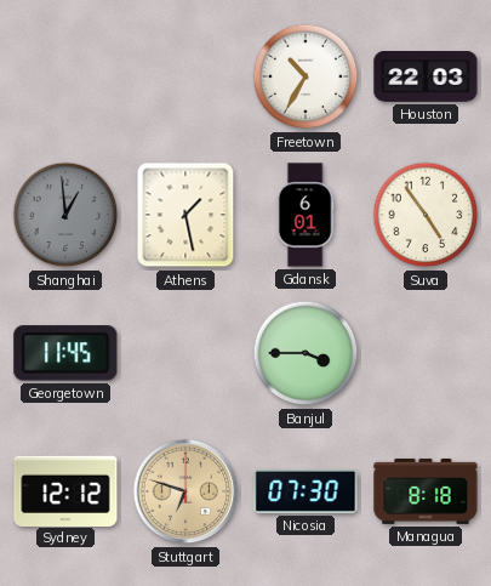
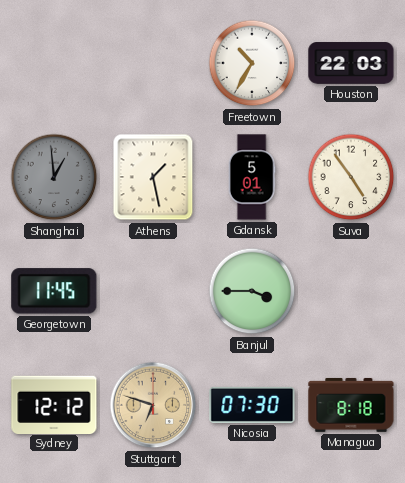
Gdansk: 6:01 -> 5:01 (252, 177)
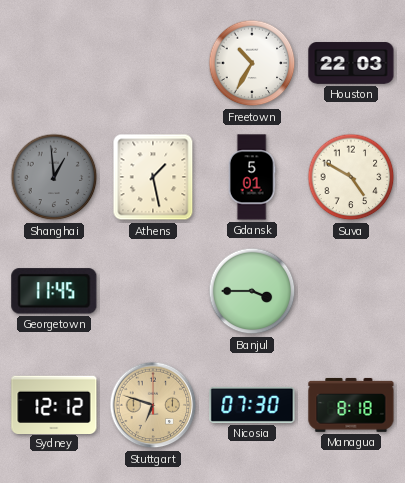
Suva: 4:54 -> 4:50 (351, 177)
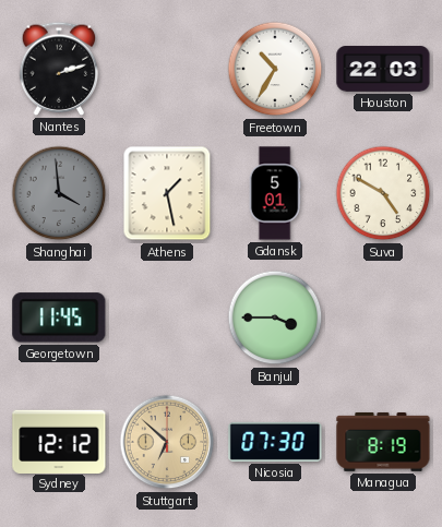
Nantes: none -> 2:12 (59, 69)
Shanghai: 12:59 -> 3:59 (59, 193)
Stuttgart: 6:48 -> 6:52 (167, 442)
Managua: 8:18 -> 8:19 (383, 442)
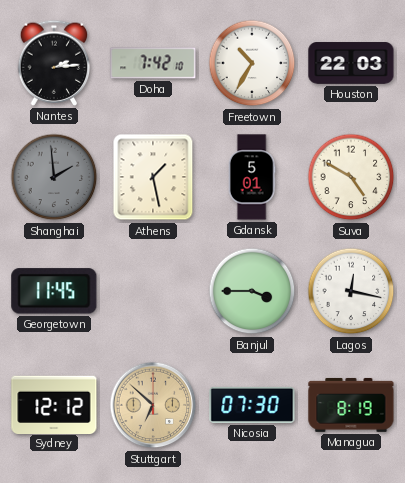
Nantes: 2:12 -> 2:14 (54, 63)
Doha: none -> 7:42 (153, 63)
Shanghai: 3:59 -> 1:59 (54, 177)
Lagos: none -> 12:17 (351, 291)
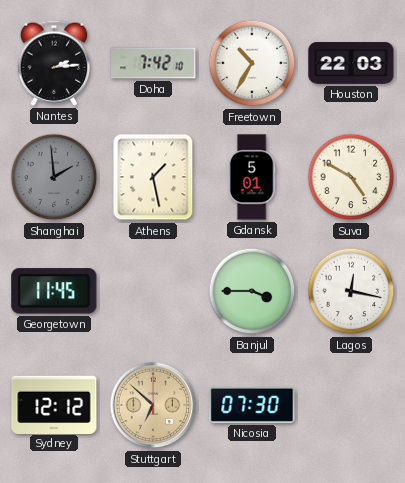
Managua: 8:19 -> none (351, 405)
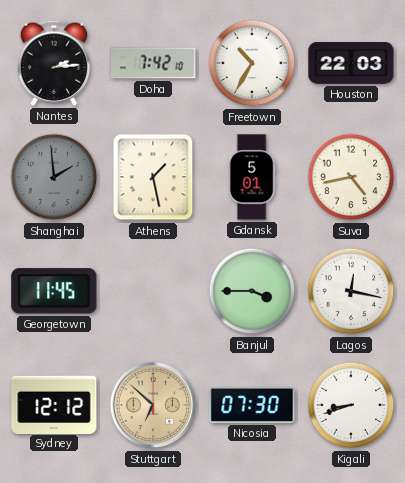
Suva: 4:50 -> 4:43 (351, 177)
Kigali: none -> 8:42 (351, 405)
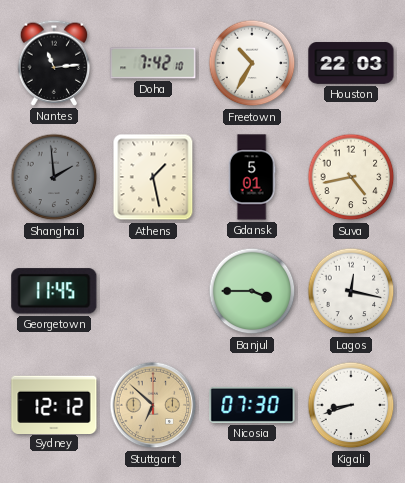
Nantes: 2:14 -> 11:14 (54, 63)
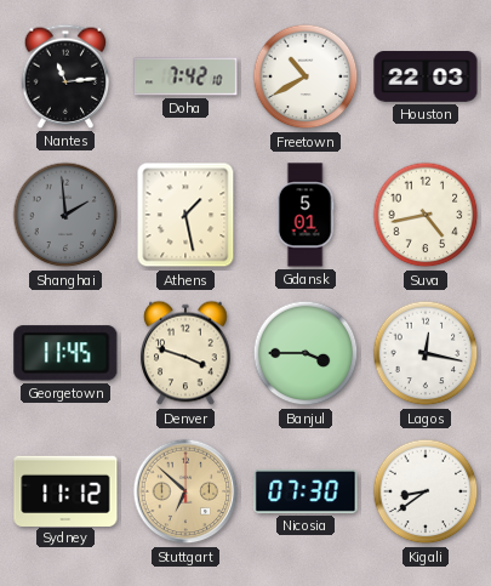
Freetown: 10:35 -> 10:40 (306, 76)
Denver: none -> 3:48 (185, 353)
Sydney: 12:12 -> 11:12 (65, 490)
Kigali: 8:42 -> 8:39 (426, 491)
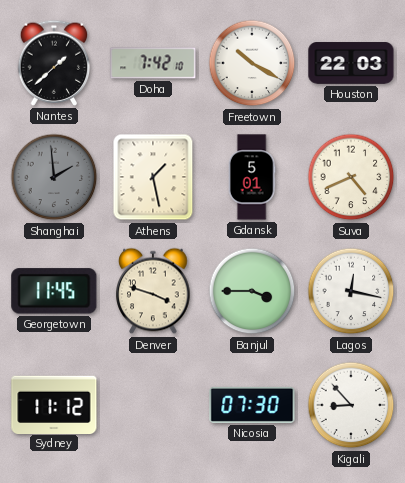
Nantes: 11:14 -> 1:38 (54, 63)
Freetown: 10:40 -> 10:20 (252, 63)
Suva: 4:43 -> 4:41 (351, 177)
Stuttgart: 6:52 -> none (185, 491)
Kigali: 8:39 -> 8:53 (351, 405)
